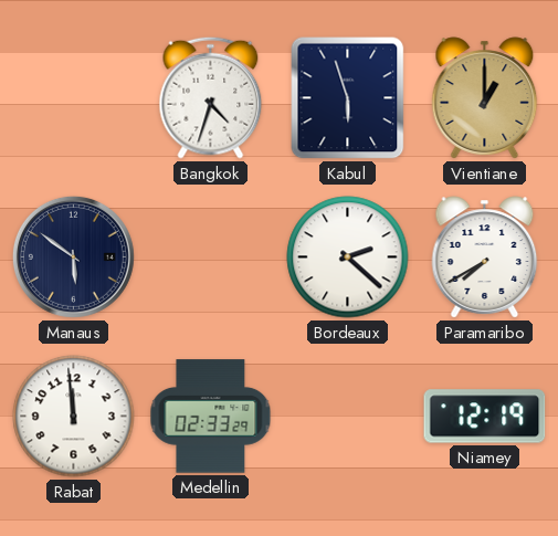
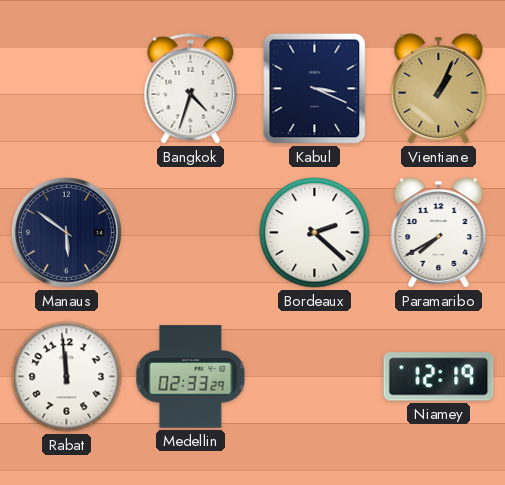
Kabul: 5:57 -> 3:19 (315, 89)
Vientiane: 1:00 -> 1:04 (439, 89)
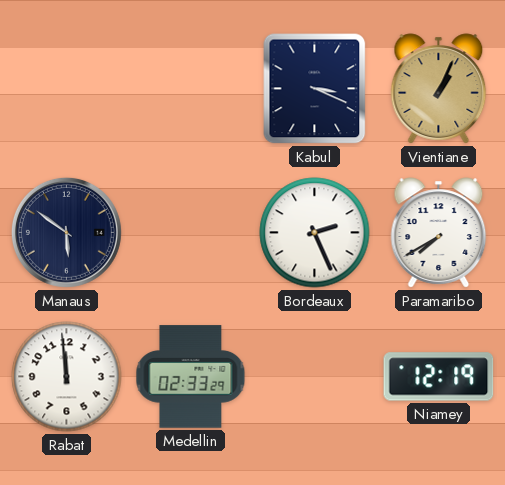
Bangkok: 4:33 -> none (191, 88)
Bordeaux: 2:22 -> 2:26 (315, 233)
